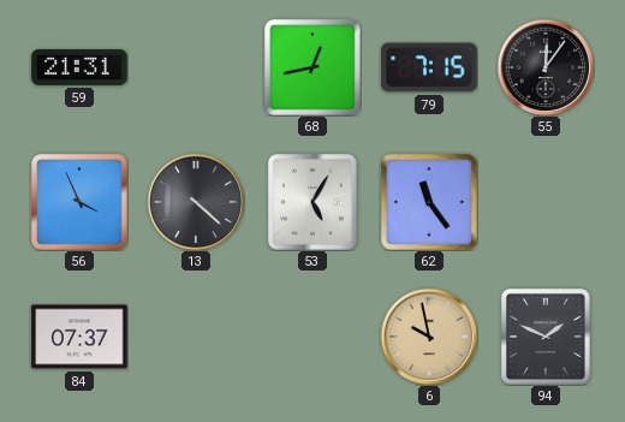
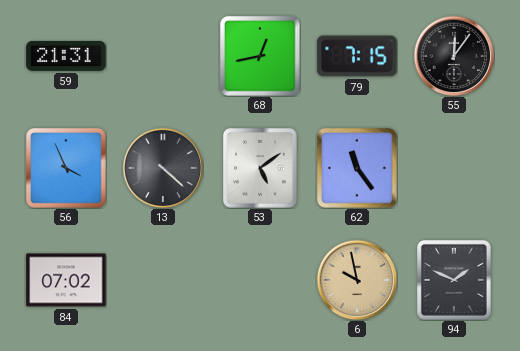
53: 5:05 -> 5:09 (260, 168)
84: 07:37 -> 07:02 (66, 280)
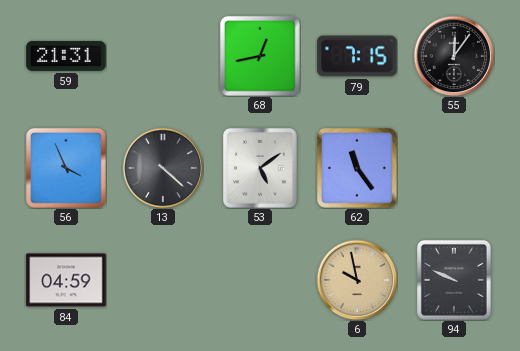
84: 07:02 -> 04:59 (66, 280)
94: 1:49 -> 9:49 (454, 280)
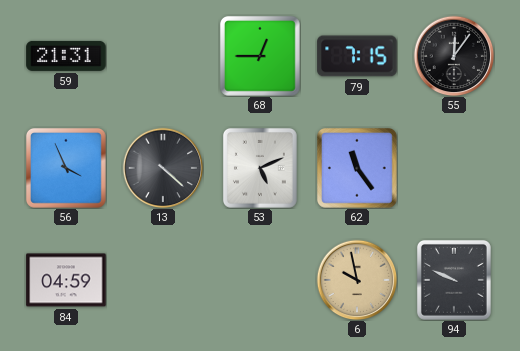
68: 12:43 -> 12:45 (260, 56)
53: 5:09 -> 5:11 (260, 168)
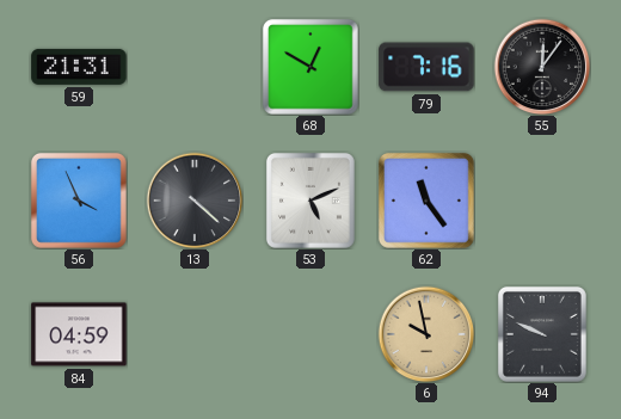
68: 12:45 -> 12:50 (310, 67)
79: 7:15 -> 7:16 (426, 67)
